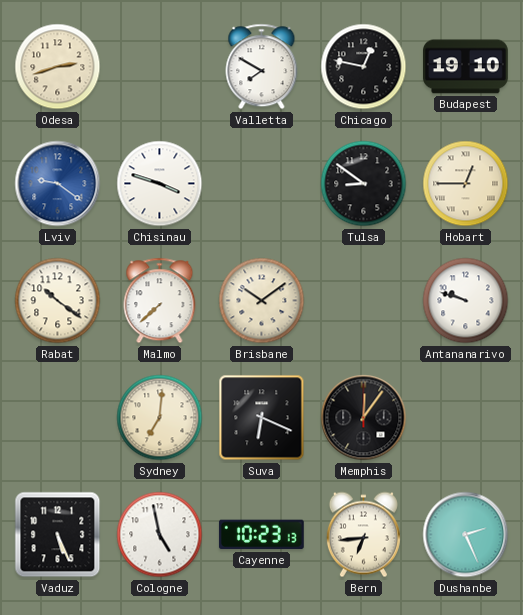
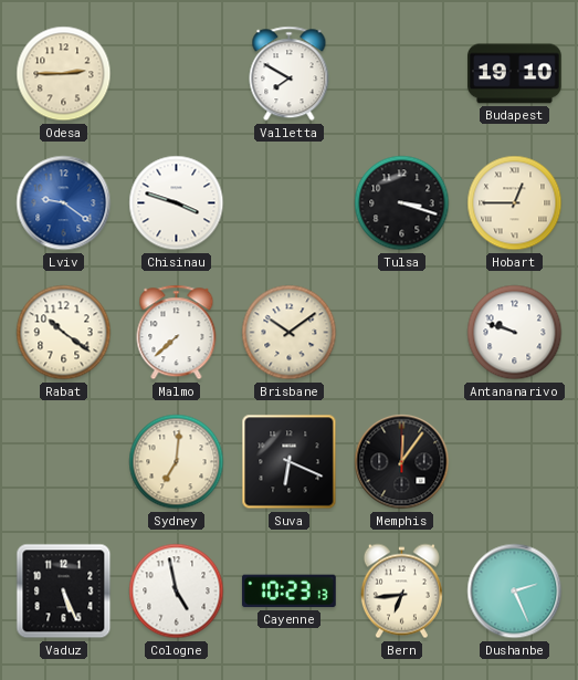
Odesa: 2:42 -> 2:45 (64, 74)
Chicago: 12:47 -> none (364, 67)
Tulsa: 8:51 -> 3:18 (402, 203)
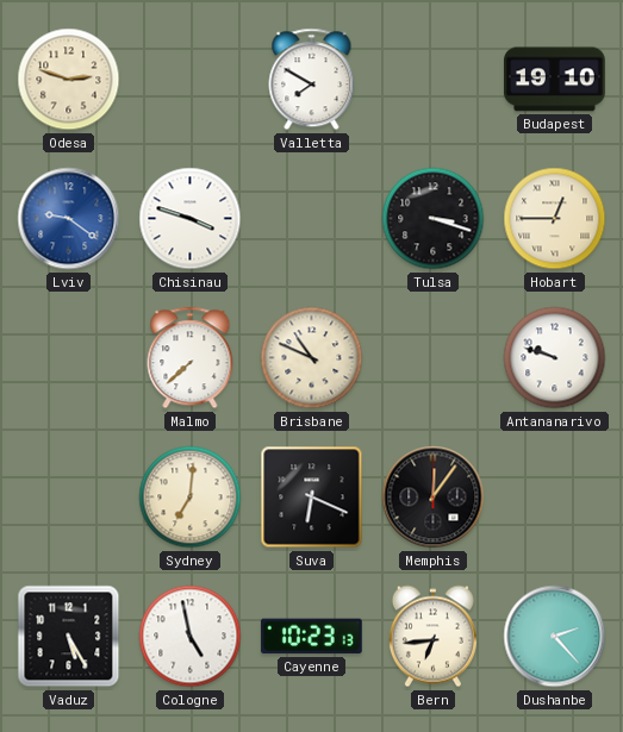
Odesa: 2:45 -> 2:48 (69, 80)
Rabat: 10:21 -> none (64, 333)
Brisbane: 10:09 -> 10:49 (312, 358)
Vaduz: 5:26 -> 5:25 (69, 637)
Dushanbe: 2:26 -> 2:23 (555, 637)
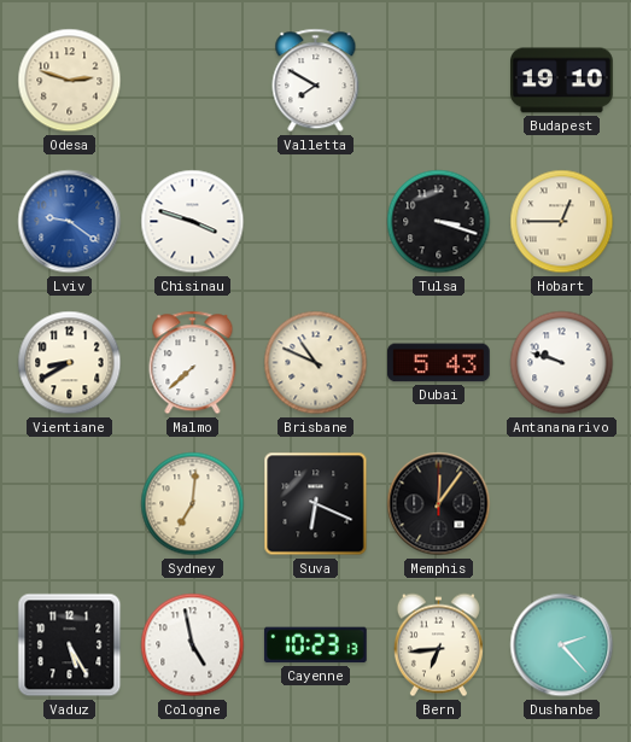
Vientiane: none -> 8:40 (70, 363)
Dubai: none -> 5:43 (438, 363)
